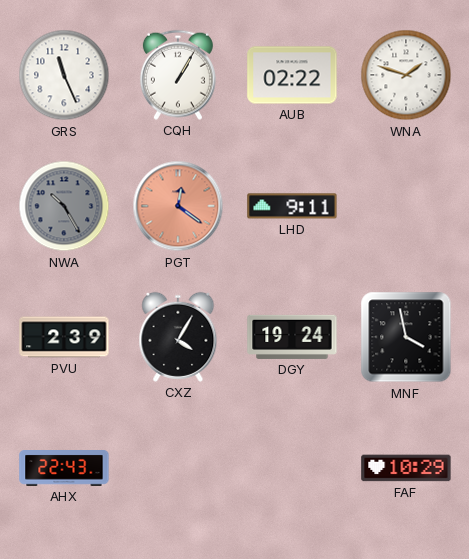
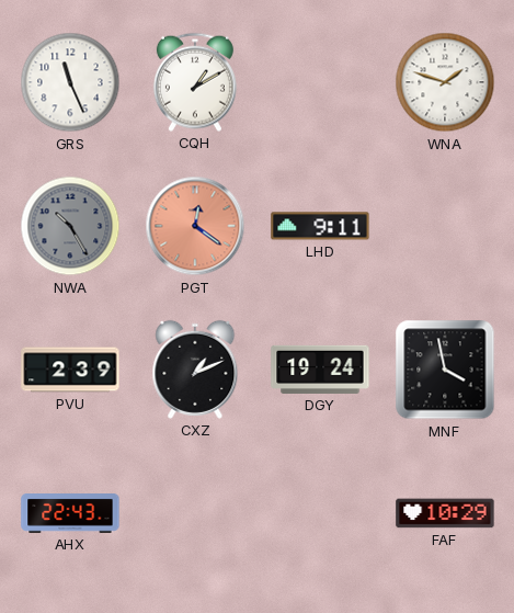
CQH: 1:05 -> 1:10 (195, 82)
AUB: 02:22 -> none (292, 75)
CXZ: 4:05 -> 1:11 (195, 370)
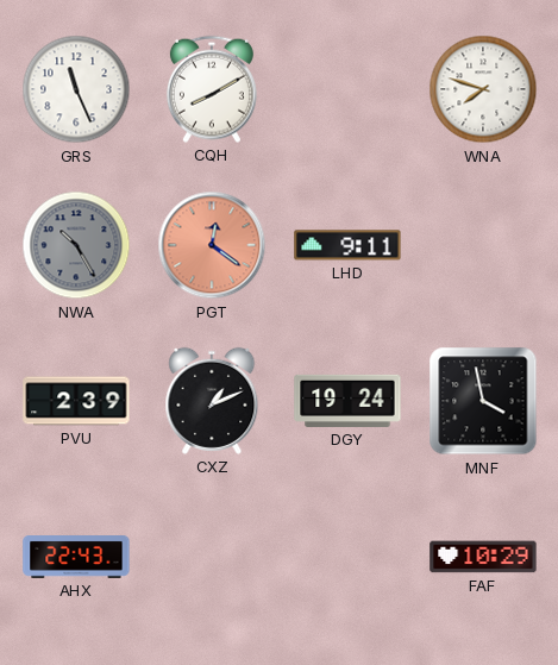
CQH: 1:10 -> 8:10 (212, 89)
WNA: 1:48 -> 7:48 (483, 89)
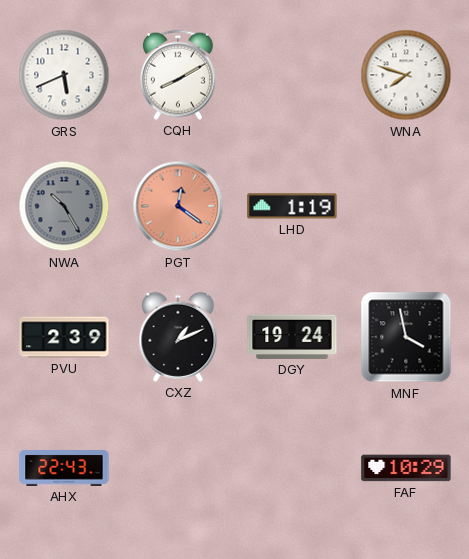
GRS: 11:26 -> 5:41 (64, 75)
LHD: 9:11 -> 1:19 (292, 206)
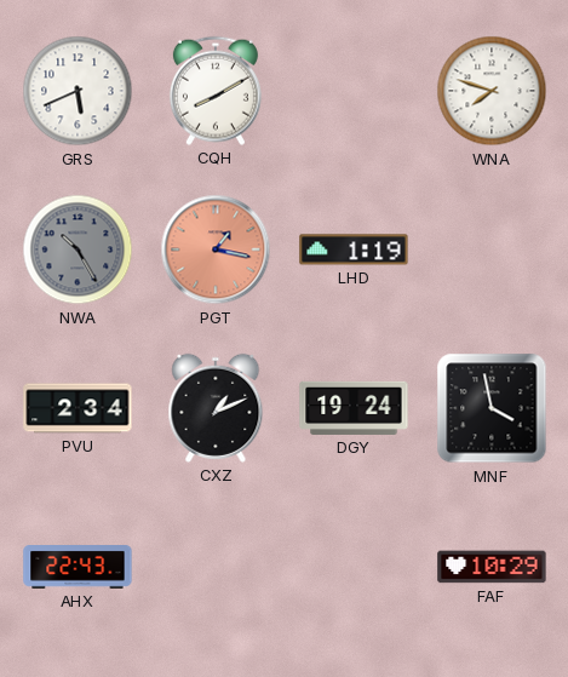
PGT: 12:21 -> 1:17 (216, 249)
PVU: 2:39 -> 2:34 (78, 408)
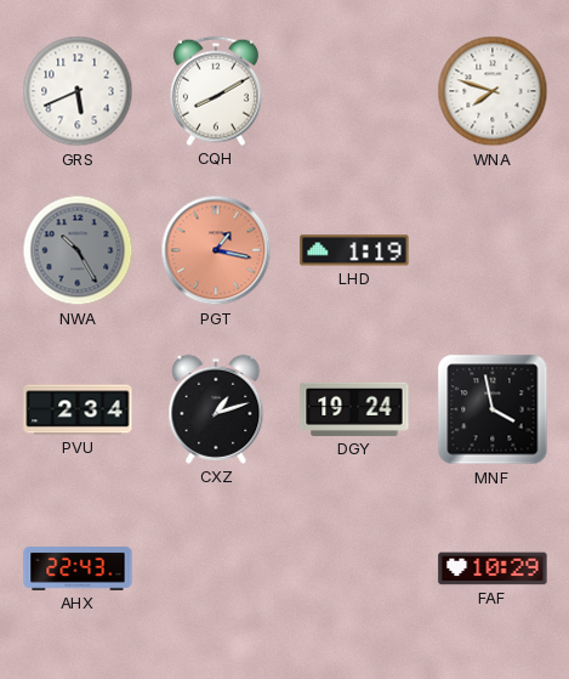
CXZ: 1:11 -> 1:12 (216, 409)
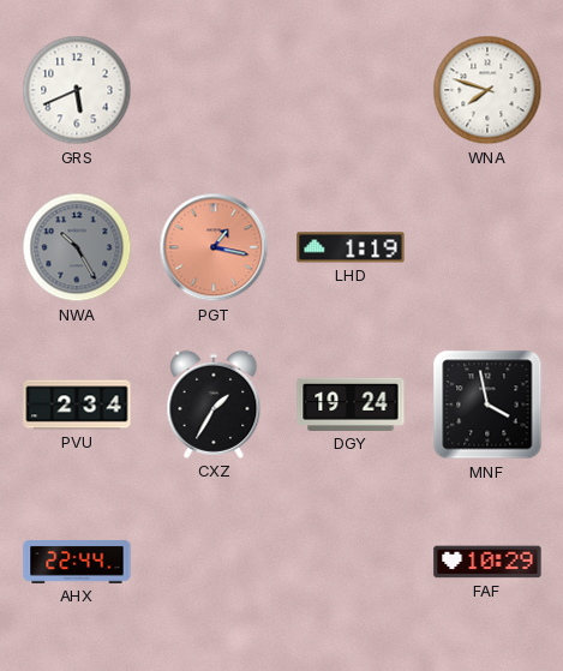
CQH: 8:10 -> none (216, 91)
CXZ: 1:12 -> 1:35 (214, 405)
AHX: 22:43 -> 22:44 (77, 563)
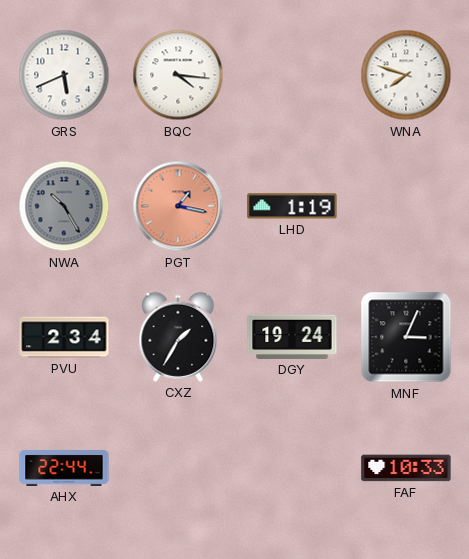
BQC: none -> 4:16 (178, 75)
MNF: 3:58 -> 3:04 (406, 337)
FAF: 10:29 -> 10:33 (406, 468)
